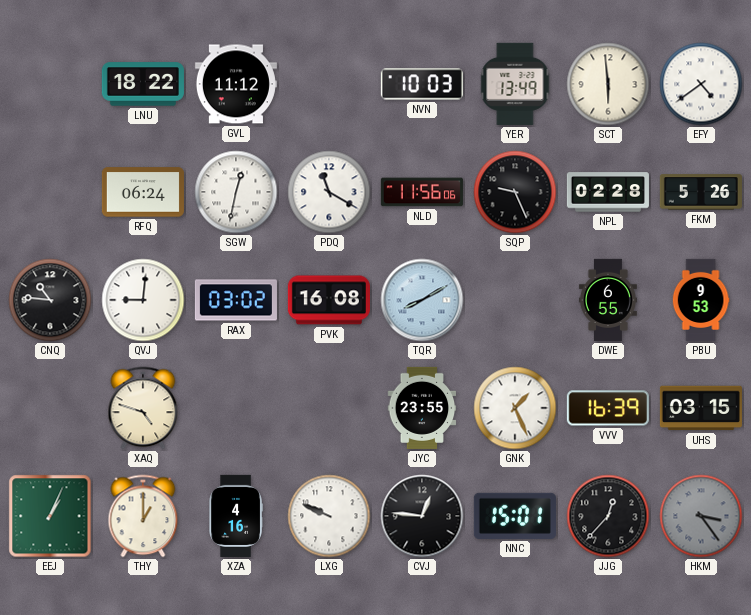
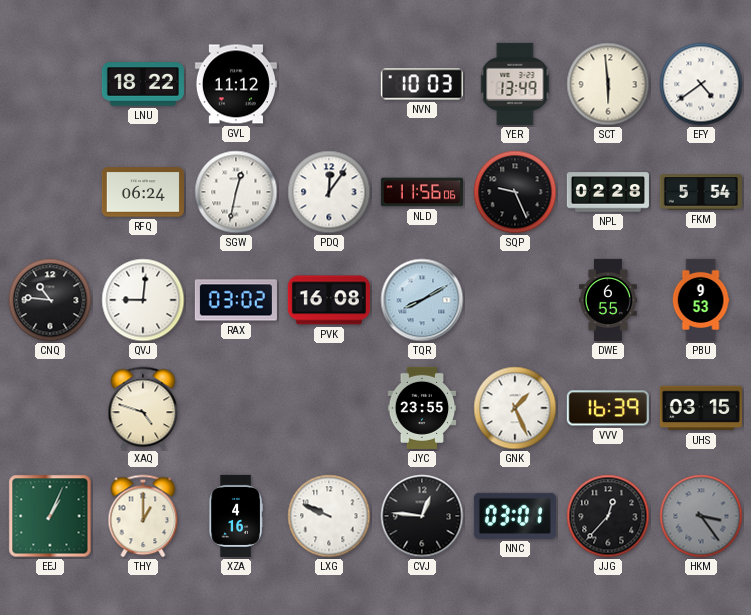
PDQ: 11:20 -> 12:06 (329, 192)
FKM: 5:26 -> 5:54 (701, 192)
NNC: 15:01 -> 03:01 (515, 516)
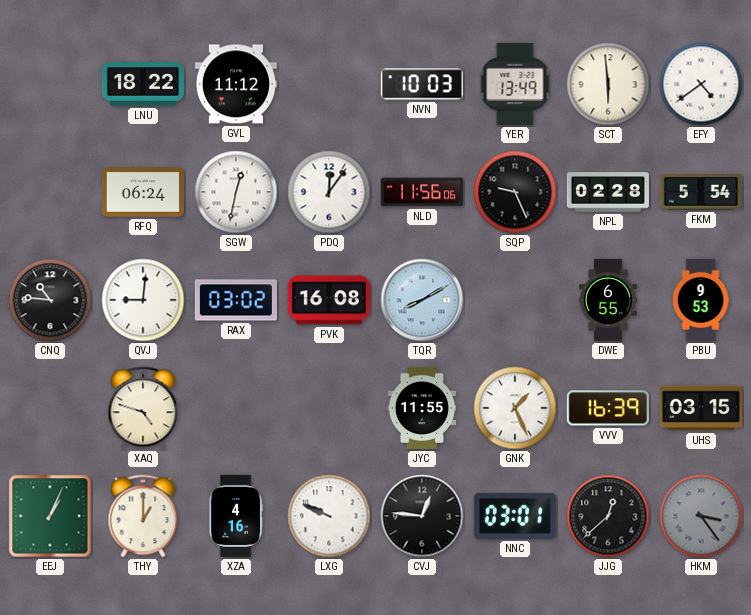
JYC: 23:55 -> 11:55 (422, 408)
JJG: 12:37 -> 12:38 (608, 516)
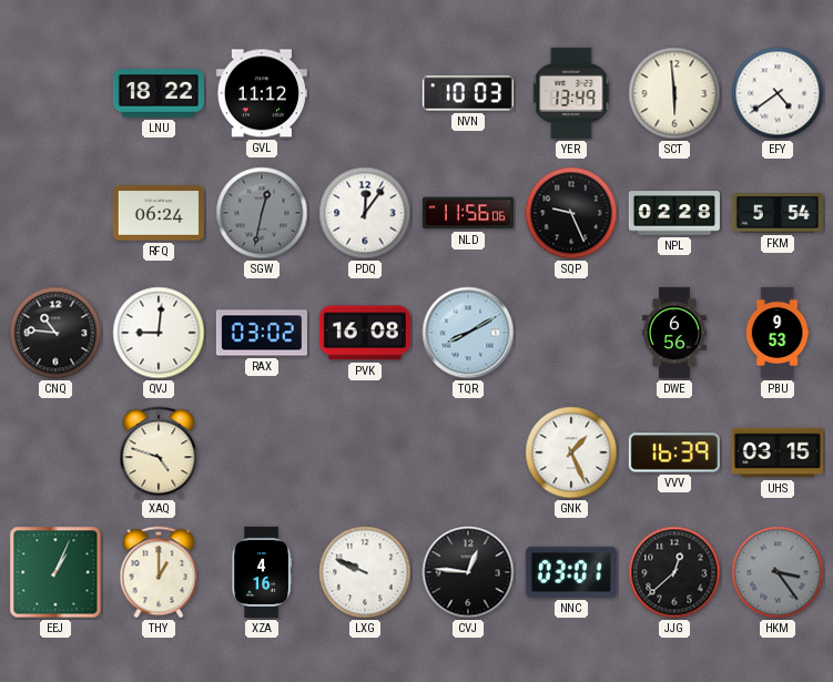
SGW dial: white -> grey (262, 213)
DWE: 6:55 -> 6:56 (674, 333)
JYC: 11:55 -> none (422, 408)
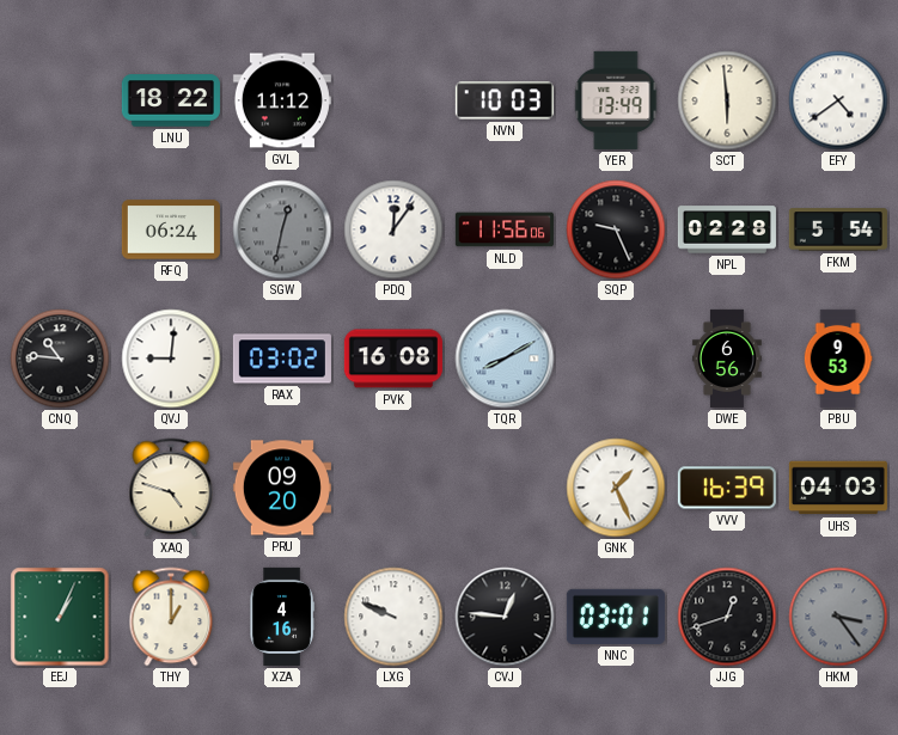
PRU: none -> 09:20 (282, 488)
UHS: 03:15 -> 04:03 (838, 488)
JJG: 12:38 -> 12:42 (727, 617)
